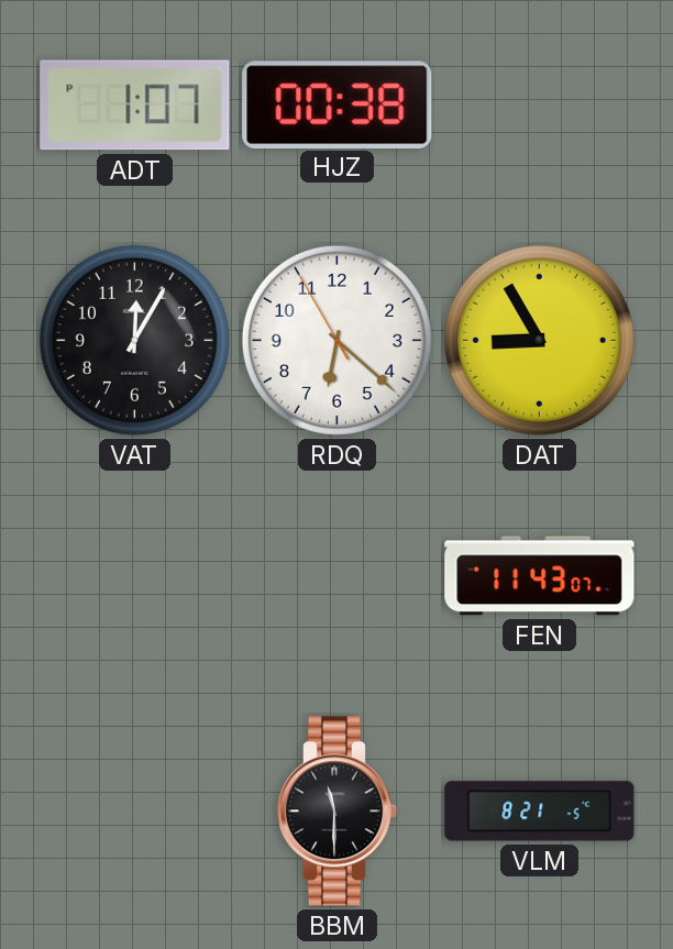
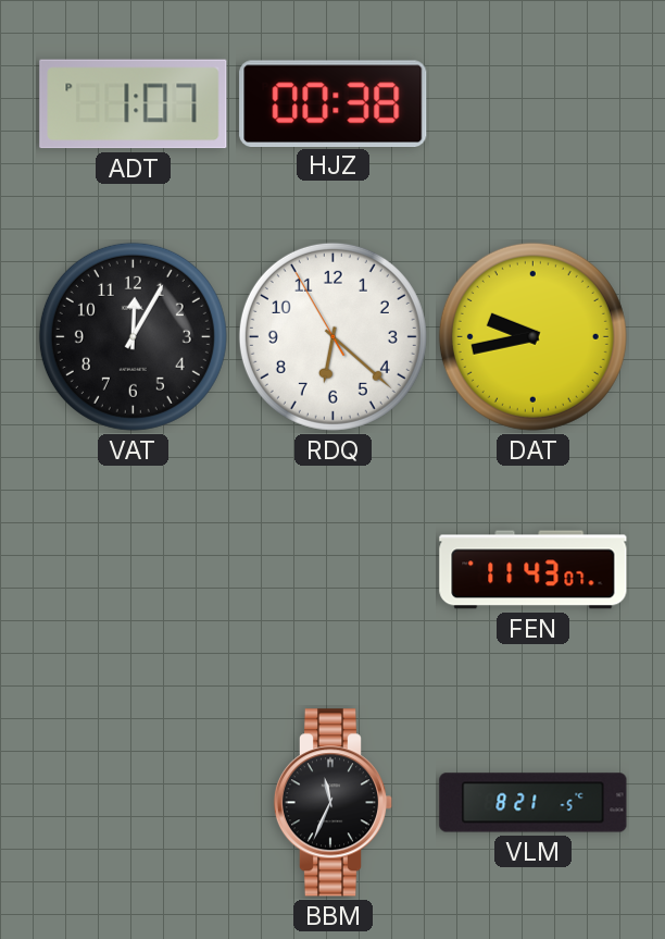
DAT: 8:55 -> 9:43 (532, 336)
BBM: 11:30 -> 11:34 (334, 803)
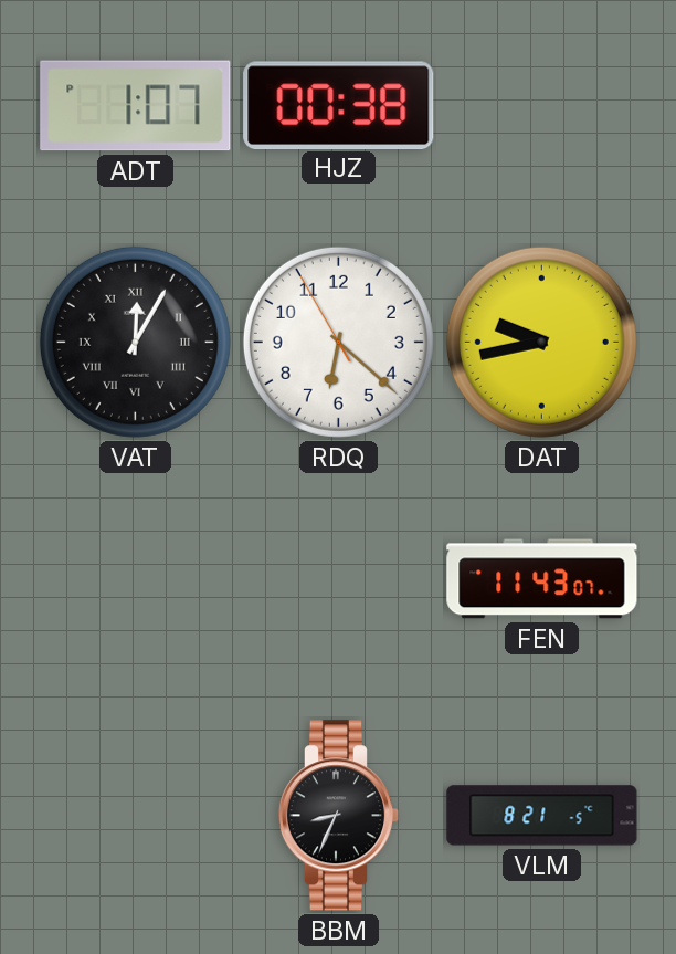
VAT numerals: Arabic -> Roman (135, 342)
BBM: 11:34 -> 8:34 (339, 816)
